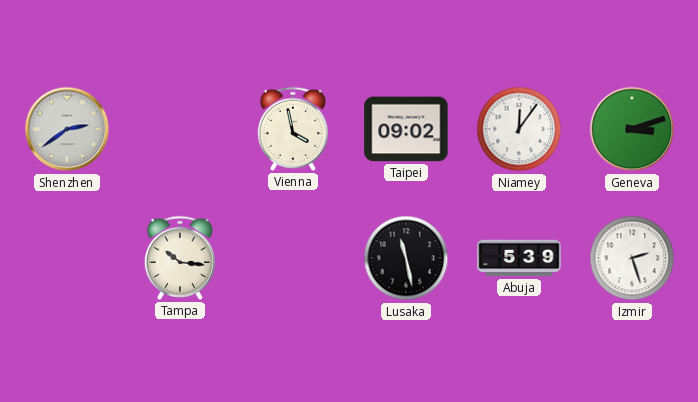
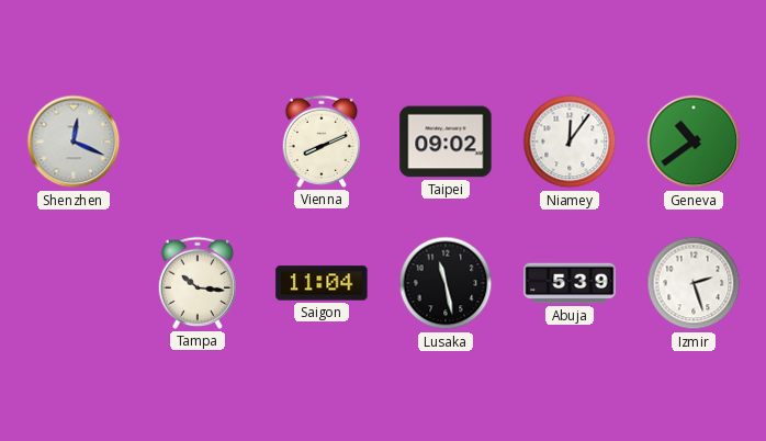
Shenzhen: 2:39 -> 12:19 (74, 142)
Vienna: 3:58 -> 8:11 (320, 142)
Geneva: 3:12 -> 10:39 (694, 142)
Saigon: none -> 11:04 (322, 283)
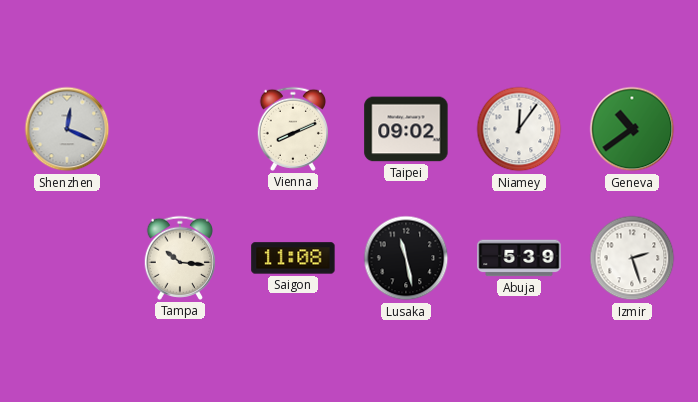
Saigon: 11:04 -> 11:08 (293, 258)
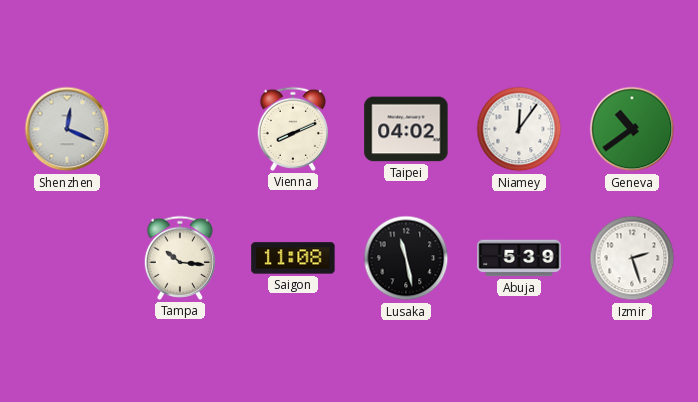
Taipei: 09:02 -> 04:02 (406, 129)
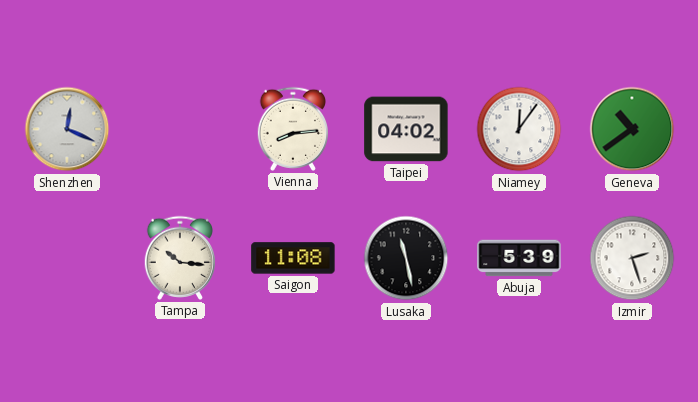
Vienna: 8:11 -> 8:14 (292, 129)
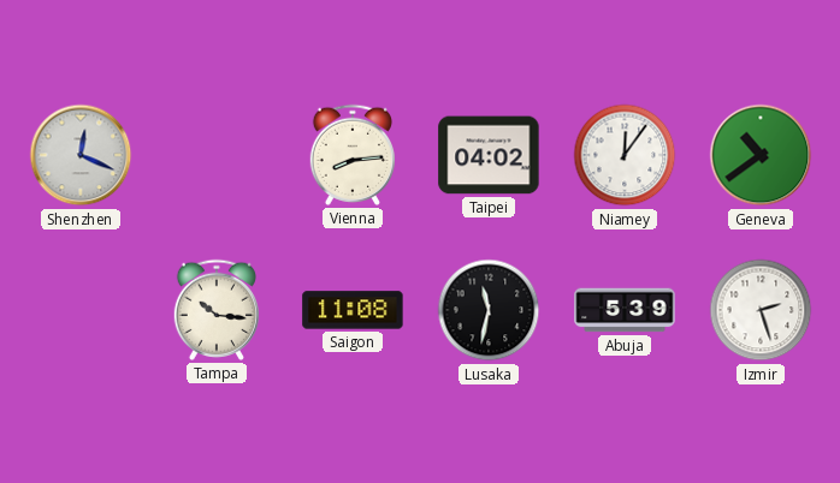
Lusaka: 11:28 -> 11:32 (489, 310)
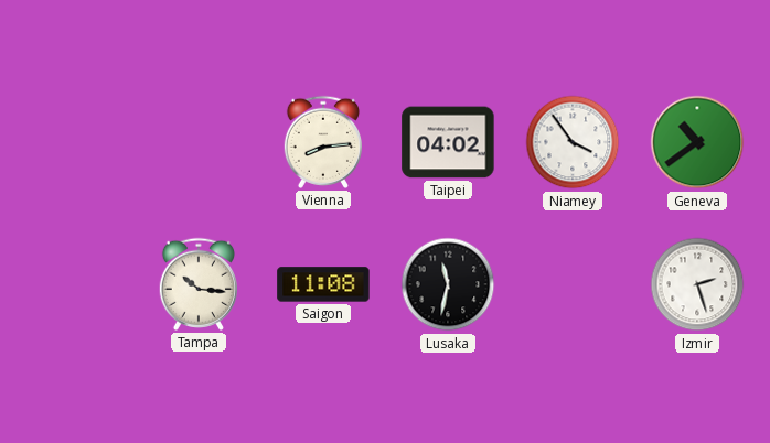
Shenzhen: 12:19 -> none (81, 155)
Niamey: 12:06 -> 3:54 (573, 142)
Abuja: 5:39 -> none (625, 310)
